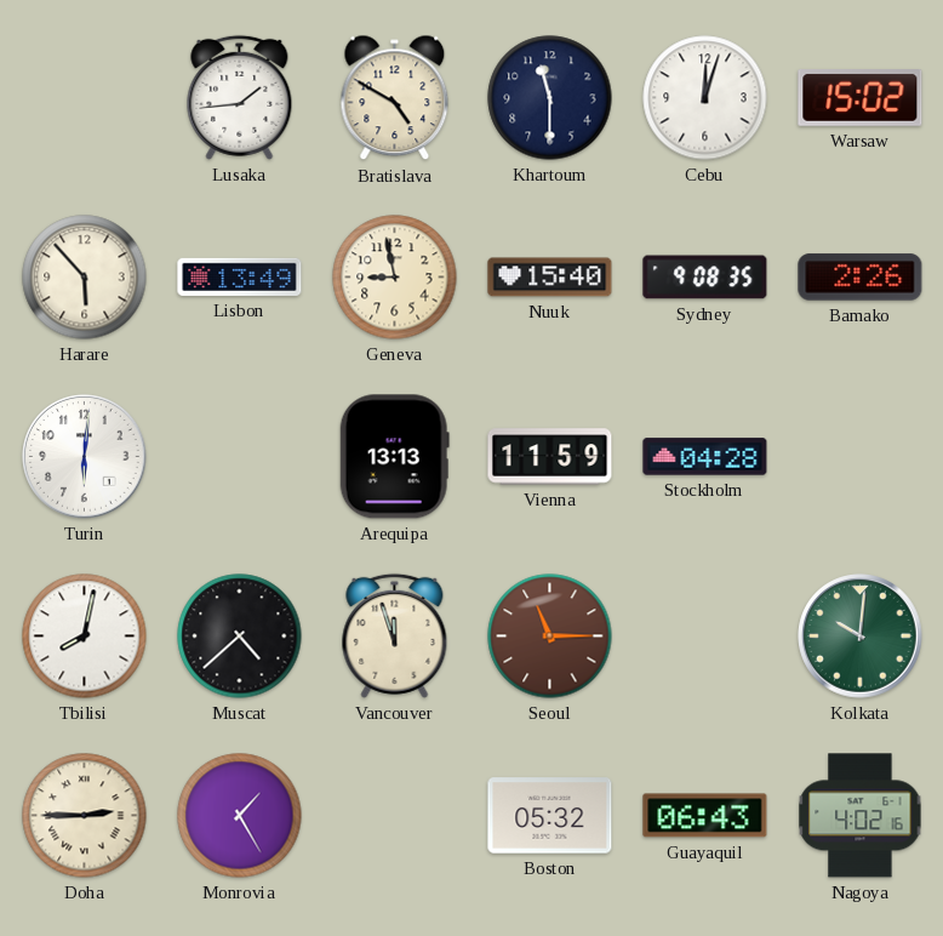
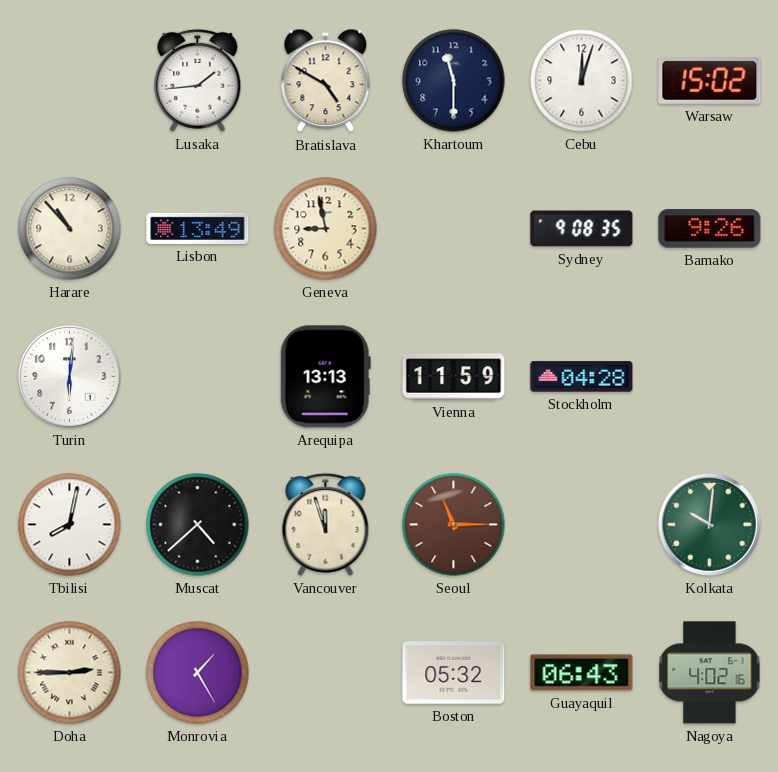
Harare: 5:53 -> 10:53 (70, 229)
Nuuk: 15:40 -> none (550, 278)
Bamako: 2:26 -> 9:26 (710, 229)
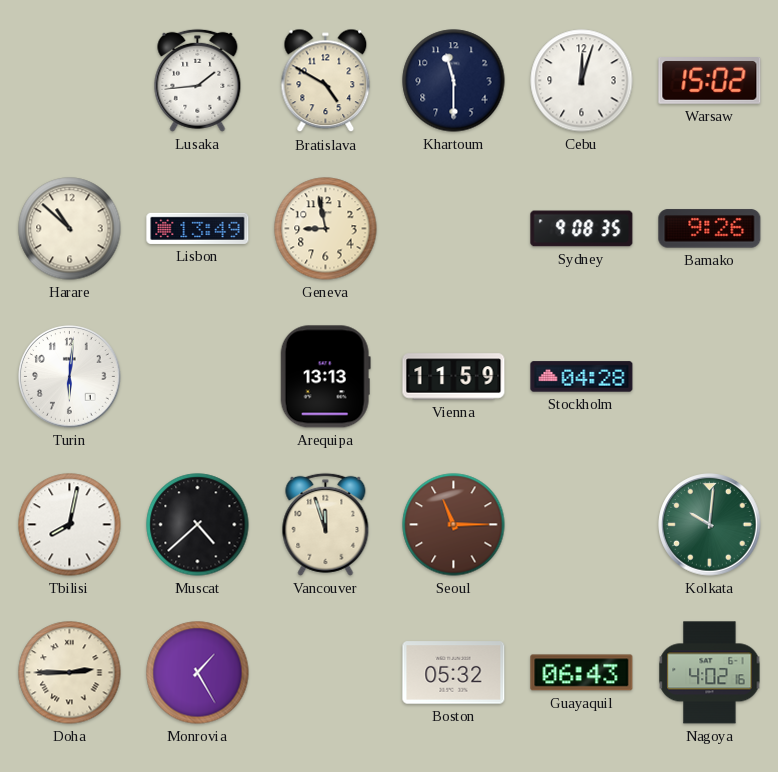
Harare: 10:53 -> 10:52 (70, 229)
